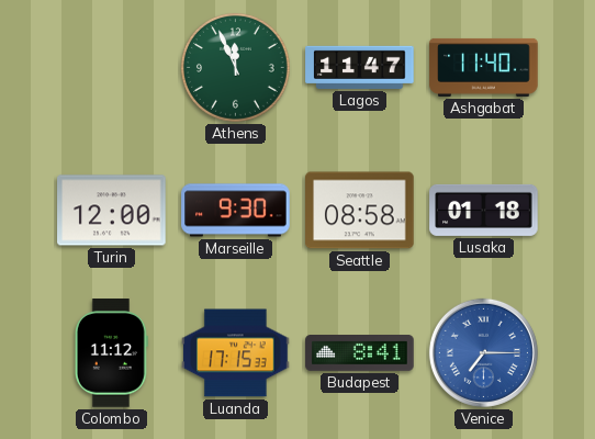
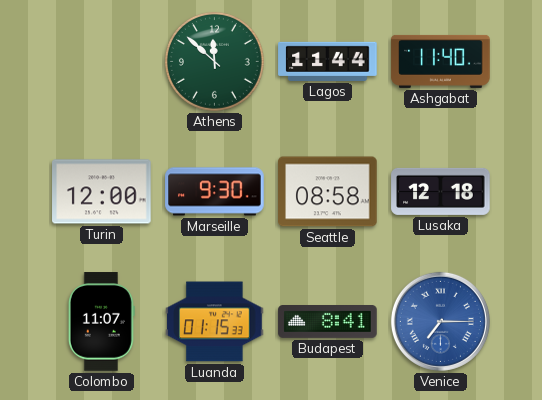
Athens: 11:56 -> 11:52 (214, 61)
Lagos: 11:47 -> 11:44 (328, 61)
Lusaka: 01:18 -> 12:18 (441, 191)
Colombo: 11:12 -> 11:07 (101, 322)
Luanda: 17:15 -> 01:15 (215, 322)
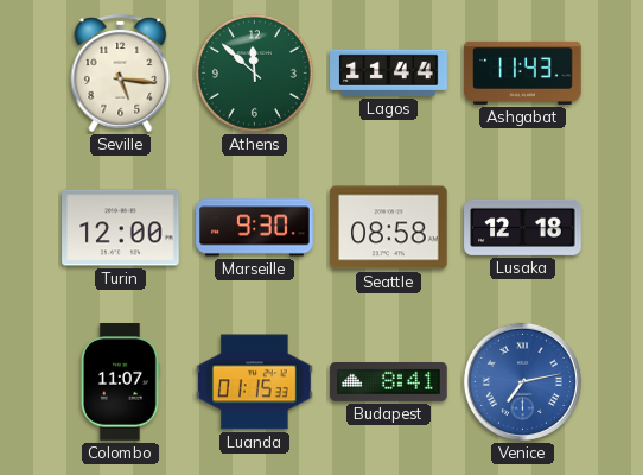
Seville: none -> 5:16 (121, 72)
Ashgabat: 11:40 -> 11:43 (523, 72)
Venice: 7:15 -> 7:13 (522, 381)
